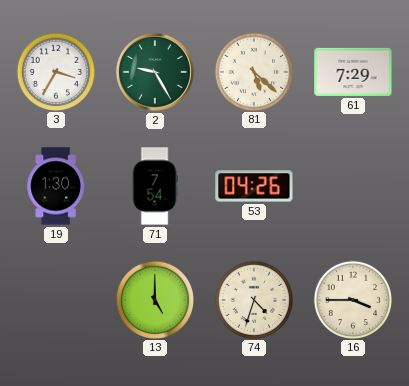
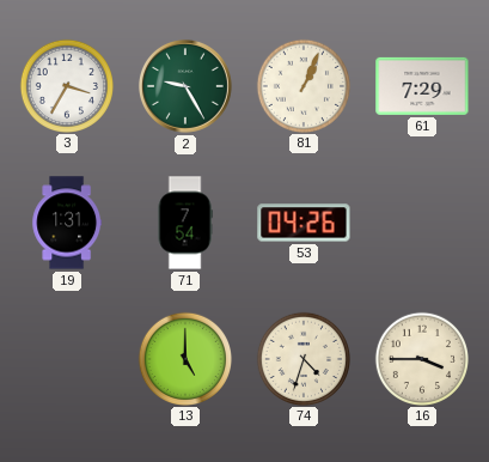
81: 5:22 -> 1:04 (302, 85)
19: 1:30 -> 1:31 (67, 223)
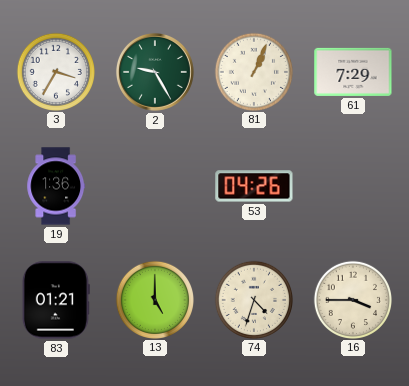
19: 1:31 -> 1:36 (56, 186)
71: 7:54 -> none (185, 223)
83: none -> 01:21 (56, 300)
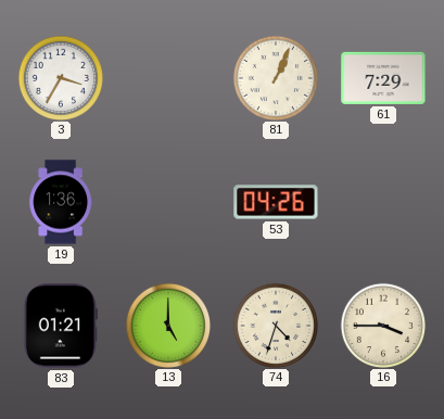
2: 9:25 -> none (155, 72)
